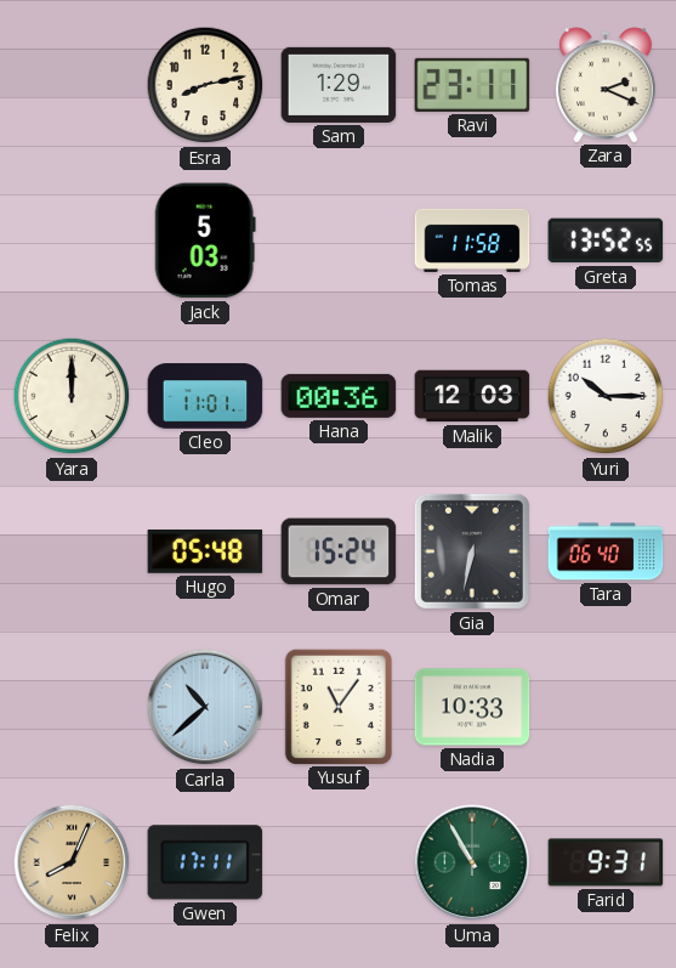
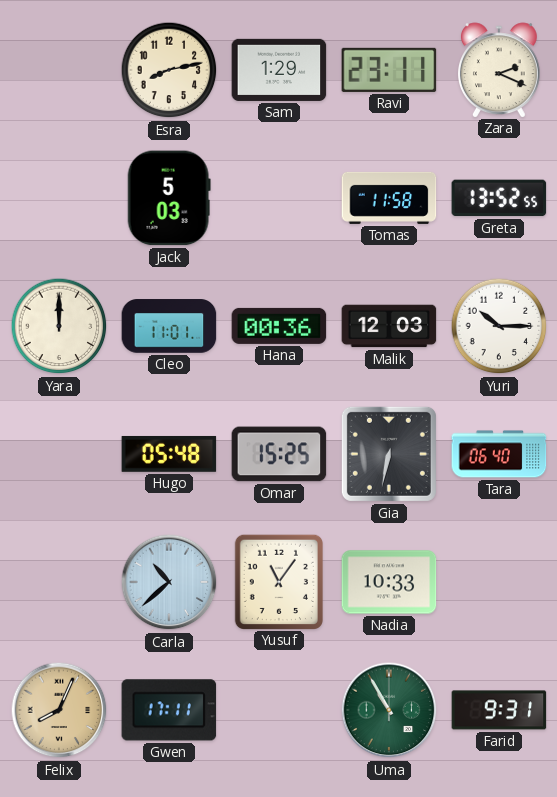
Omar: 15:24 -> 15:25 (279, 454)
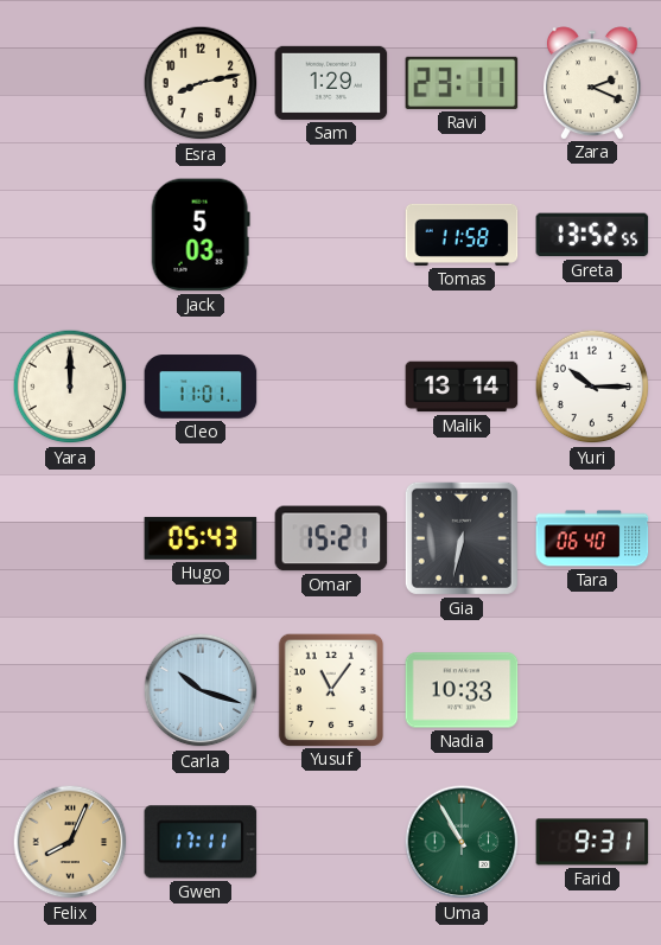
Hana: 00:36 -> none (279, 326)
Malik: 12:03 -> 13:14 (462, 387)
Hugo: 05:48 -> 05:43 (201, 538)
Omar: 15:25 -> 15:21 (331, 538)
Carla: 10:38 -> 10:18 (201, 690)
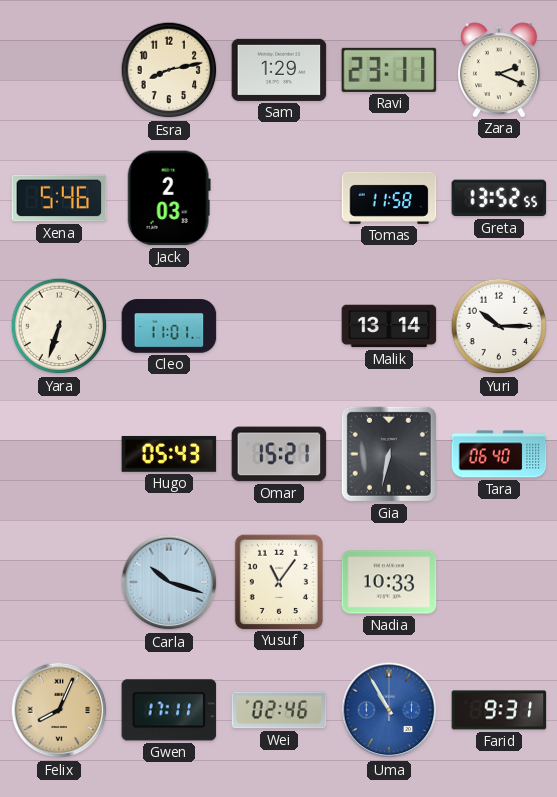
Xena: none -> 5:46 (59, 198)
Jack: 5:03 -> 2:03 (169, 198)
Yara: 12:00 -> 6:33 (59, 326)
Wei: none -> 02:46 (279, 710)
Uma dial: green -> blue (389, 710)
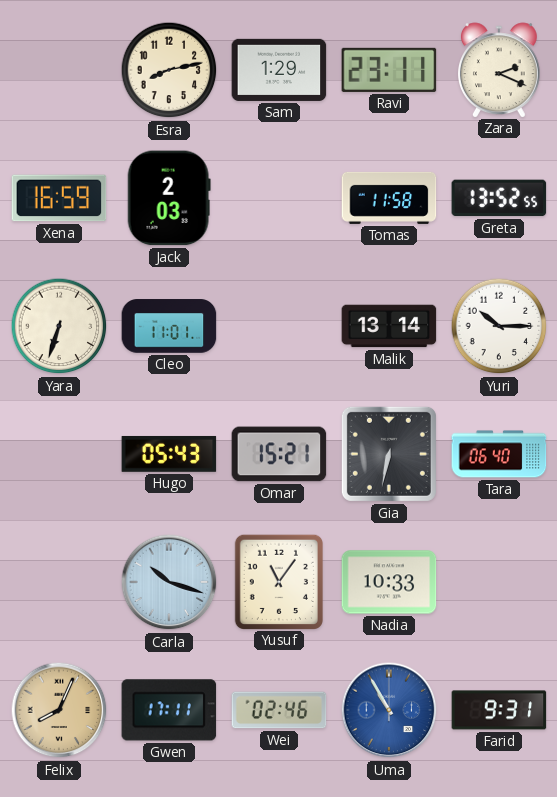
Xena: 5:46 -> 16:59 (59, 198)
